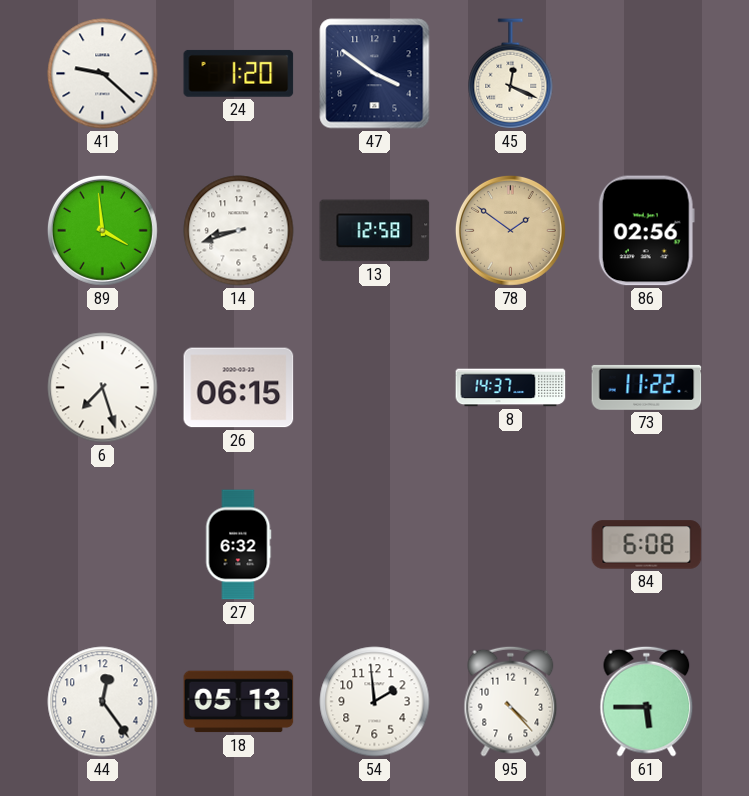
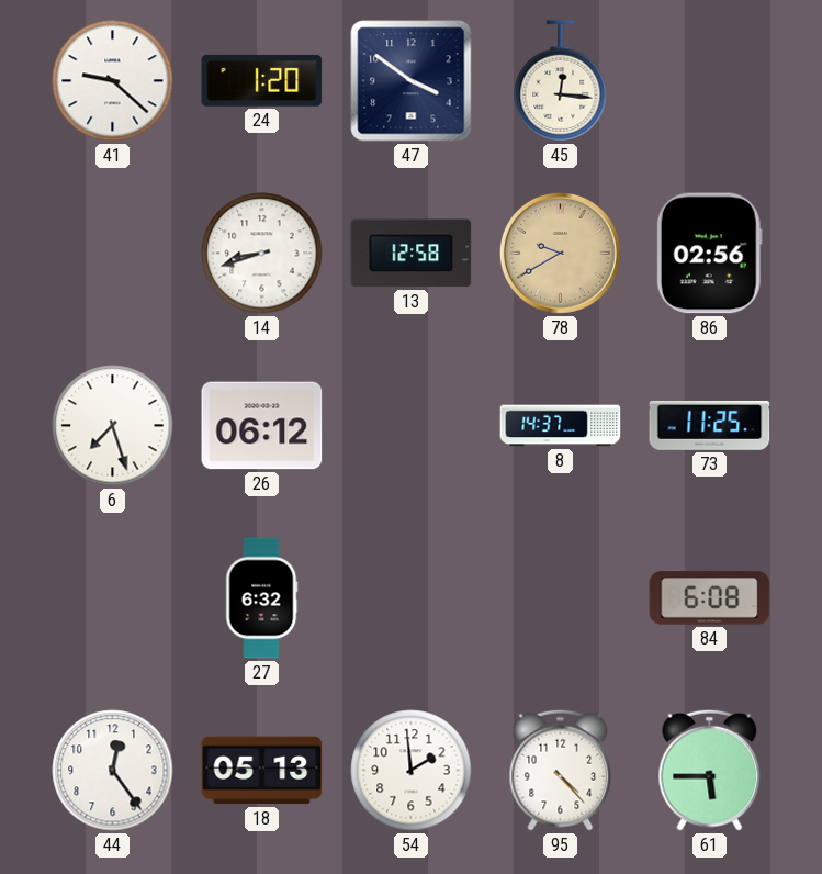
45: 12:19 -> 12:16 (561, 81)
89: 3:59 -> none (102, 230)
78: 1:51 -> 9:40 (560, 253)
26: 06:15 -> 06:12 (262, 426)
73: 11:22 -> 11:25 (710, 425)
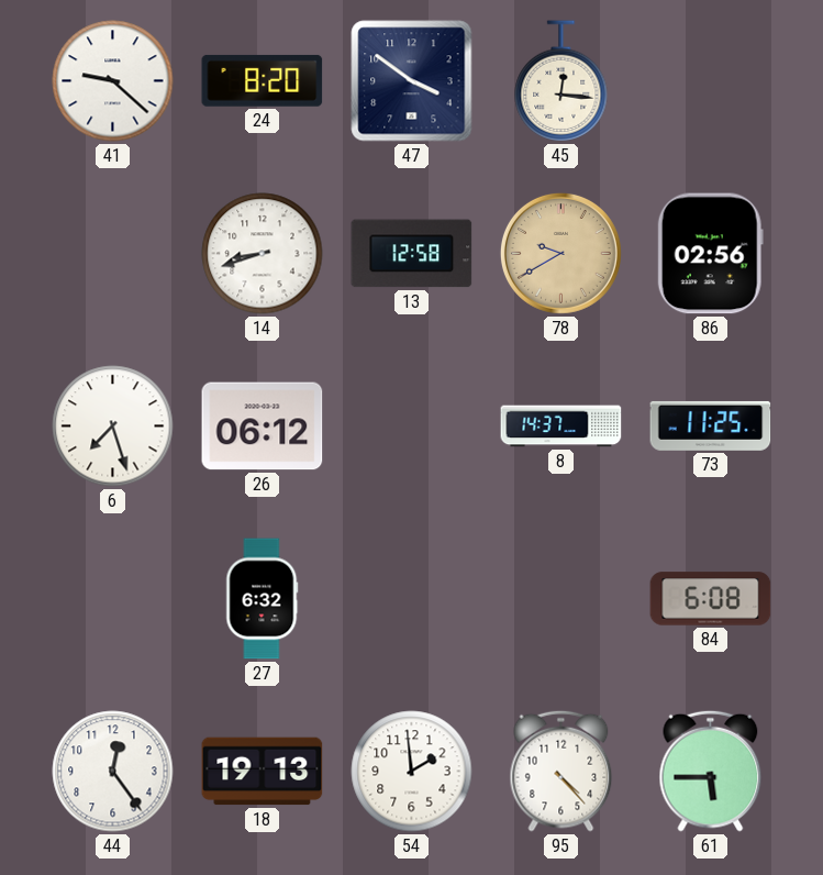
24: 1:20 -> 8:20 (263, 80)
18: 05:13 -> 19:13 (263, 772)
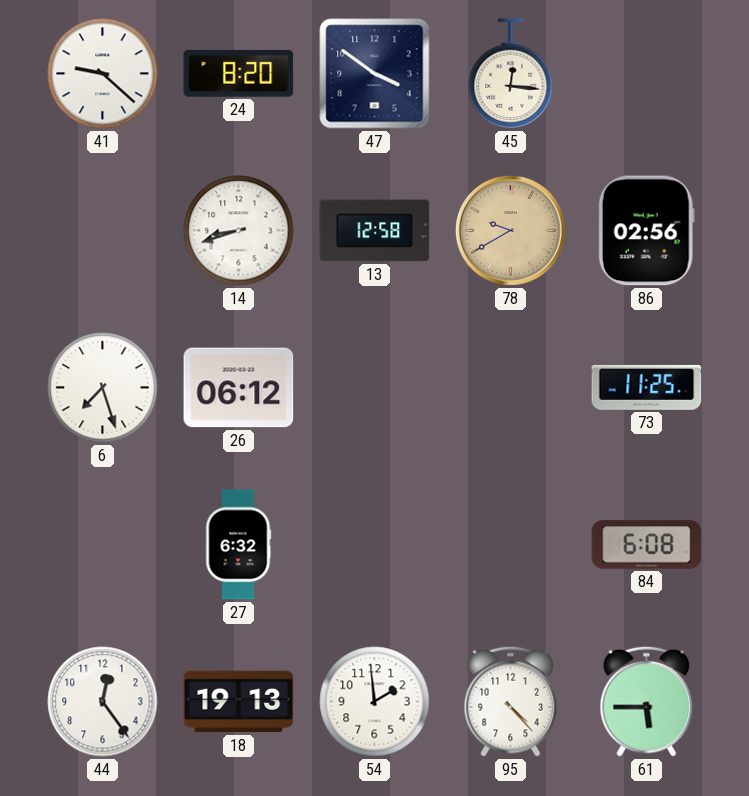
8: 14:37 -> none (561, 427)
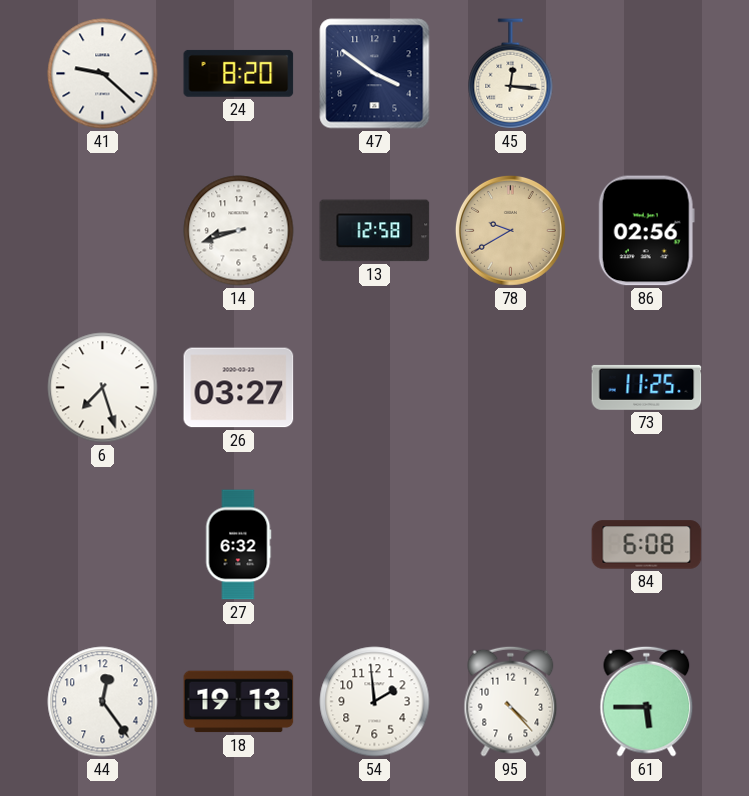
26: 06:12 -> 03:27 (239, 388)
